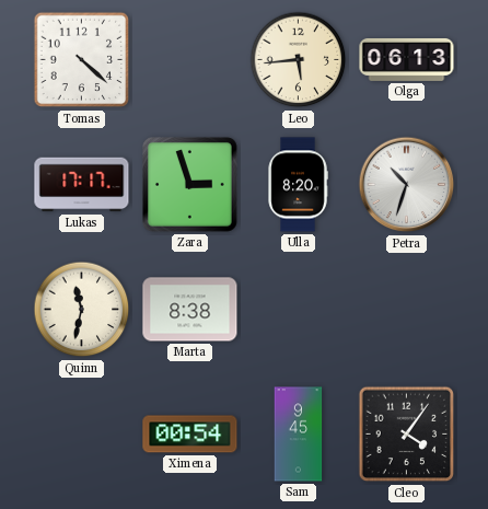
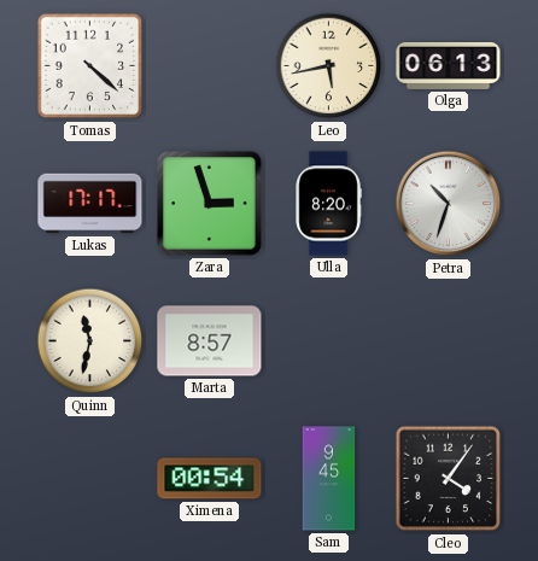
Leo: 5:44 -> 5:43 (329, 66)
Marta: 8:38 -> 8:57 (210, 341)
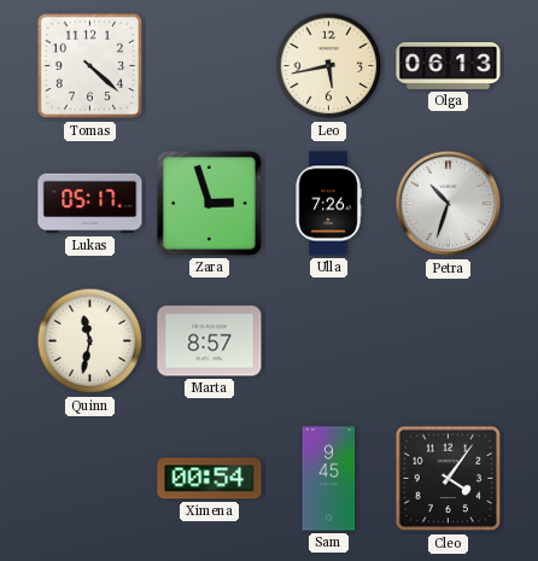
Lukas: 17:17 -> 05:17 (90, 204)
Ulla: 8:20 -> 7:26 (328, 204)
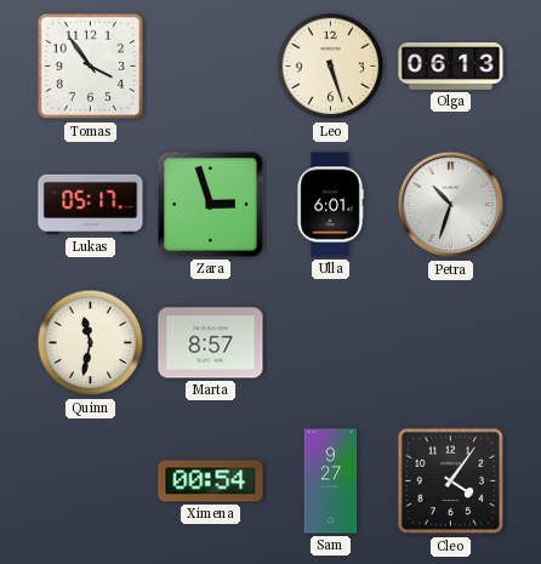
Tomas: 4:22 -> 3:54 (91, 67)
Leo: 5:43 -> 5:27 (331, 67)
Ulla: 7:26 -> 6:01 (330, 205)
Sam: 9:45 -> 9:27 (331, 482)
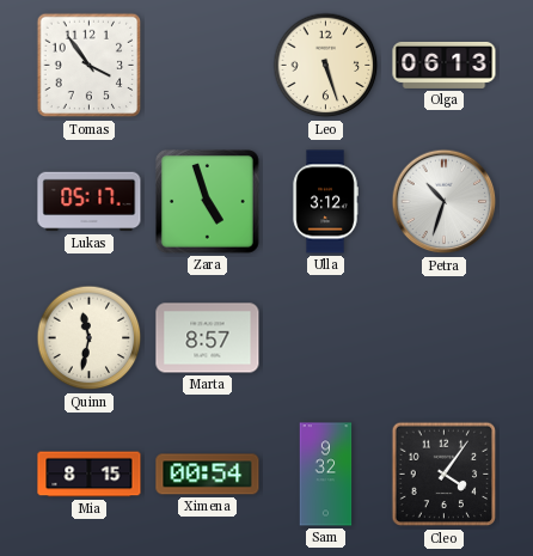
Zara: 2:57 -> 4:57 (208, 202)
Ulla: 6:01 -> 3:12 (325, 202)
Mia: none -> 8:15 (90, 475)
Sam: 9:27 -> 9:32 (326, 475)
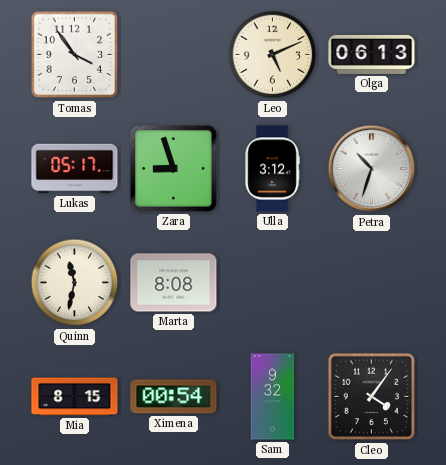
Leo: 5:27 -> 5:11 (273, 55)
Zara: 4:57 -> 8:57 (174, 169)
Marta: 8:57 -> 8:08 (174, 283)
